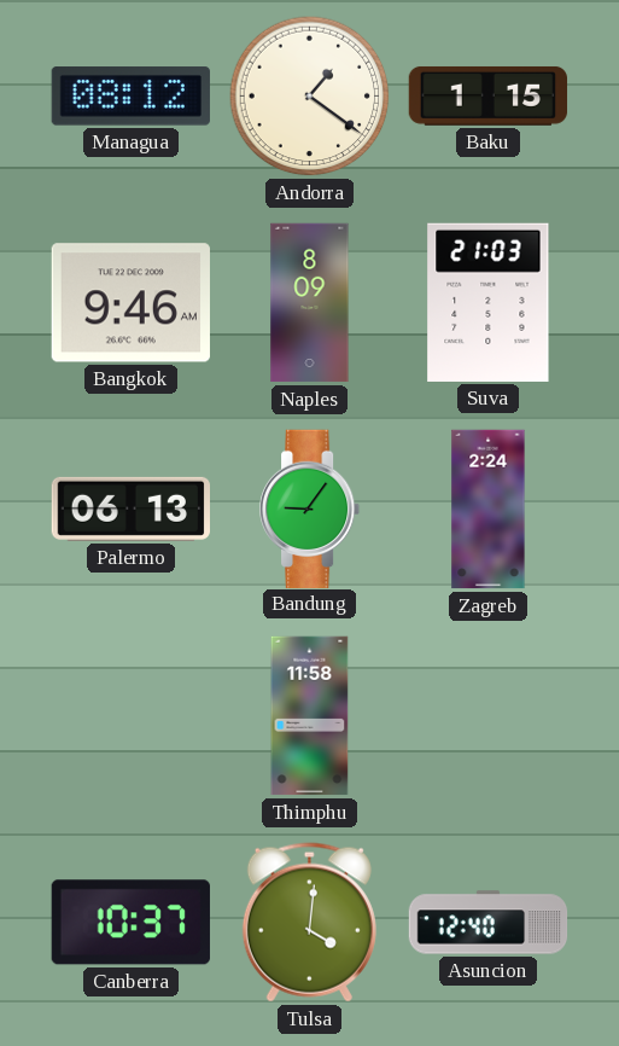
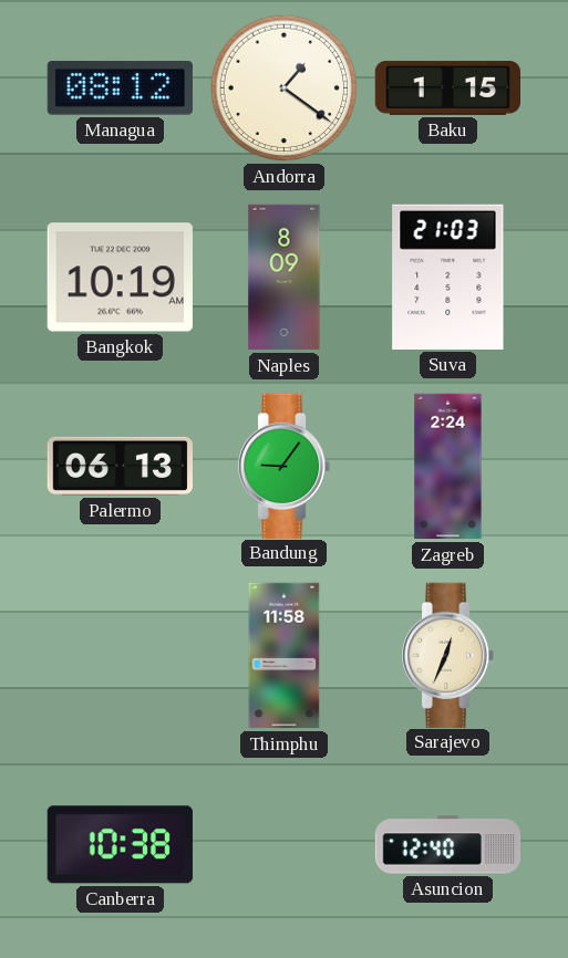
Bangkok: 9:46 -> 10:19 (120, 278)
Sarajevo: none -> 12:34 (450, 655)
Canberra: 10:37 -> 10:38 (120, 845)
Tulsa: 4:01 -> none (309, 923)
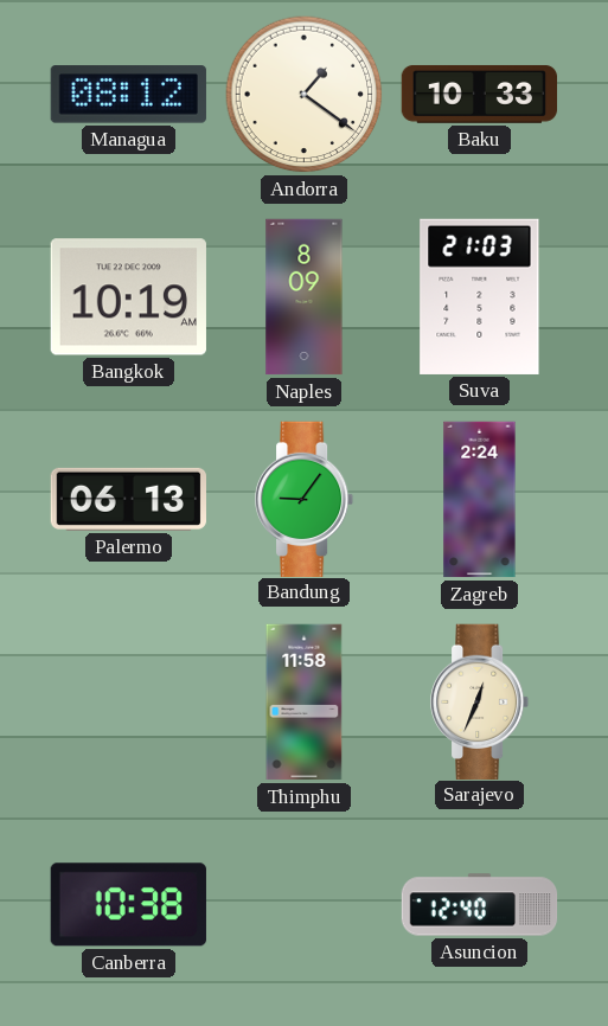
Baku: 1:15 -> 10:33 (480, 94)
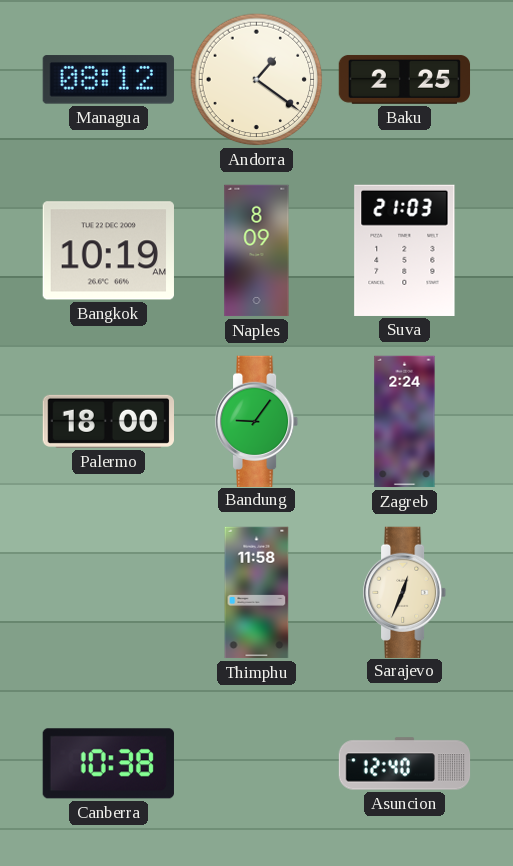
Baku: 10:33 -> 2:25 (405, 79)
Palermo: 06:13 -> 18:00 (108, 421)
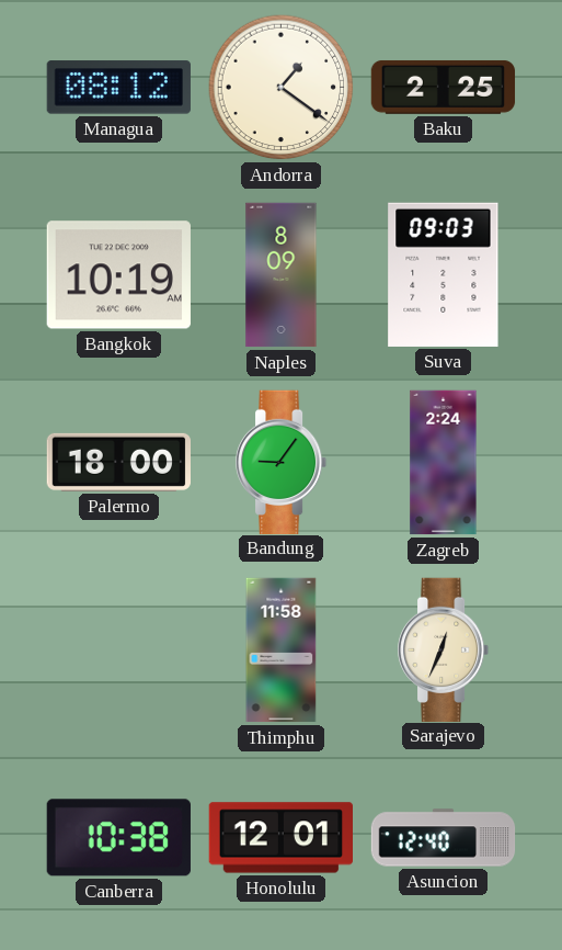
Suva: 21:03 -> 09:03 (444, 274)
Honolulu: none -> 12:01 (282, 838)
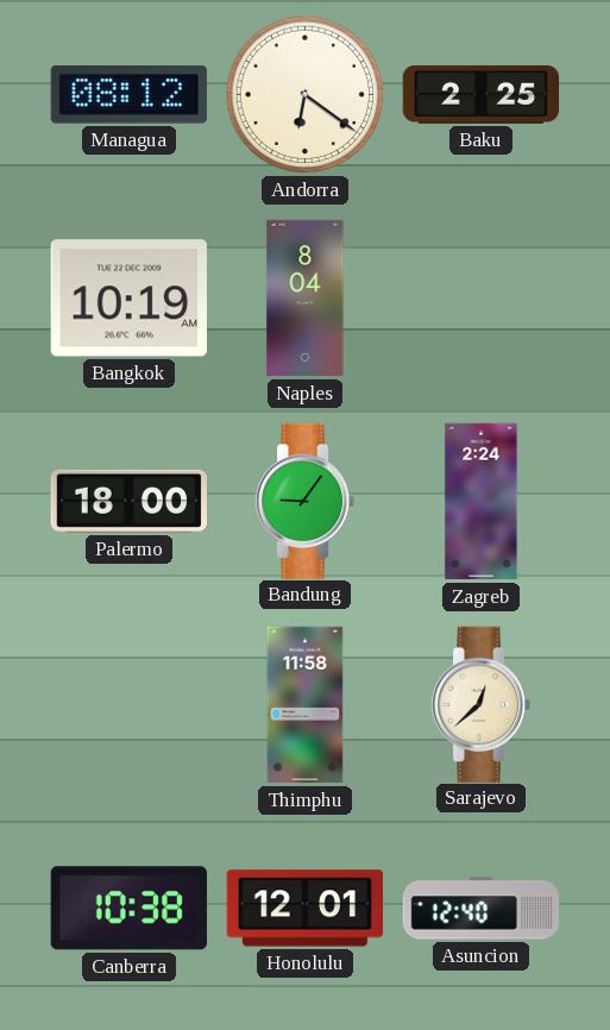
Andorra: 1:21 -> 6:21 (306, 95)
Naples: 8:09 -> 8:04 (306, 299)
Suva: 09:03 -> none (444, 274)
Sarajevo: 12:34 -> 12:38 (483, 704)
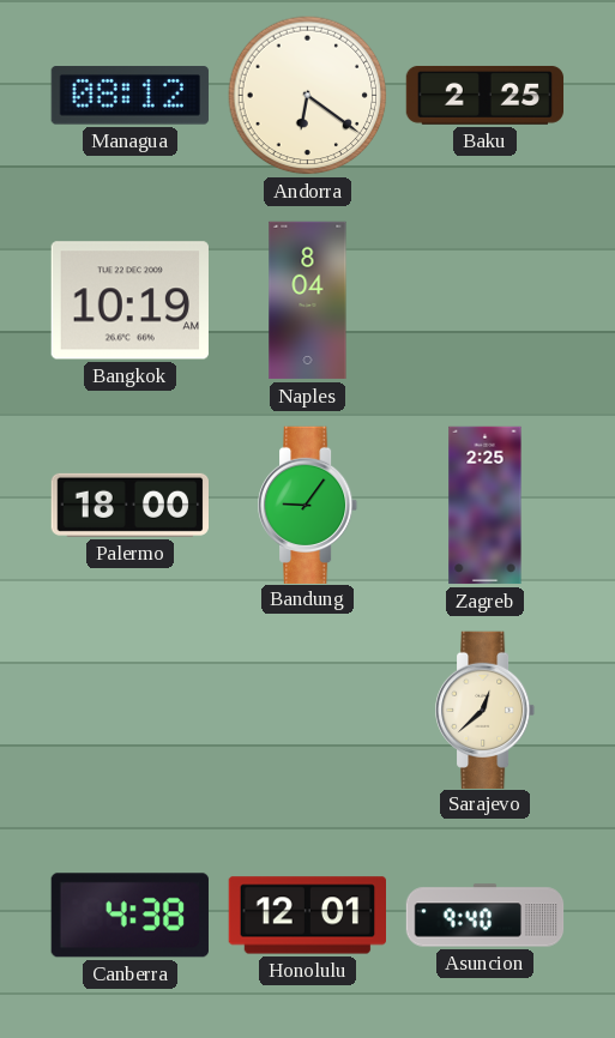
Zagreb: 2:24 -> 2:25 (486, 506)
Thimphu: 11:58 -> none (306, 705)
Canberra: 10:38 -> 4:38 (129, 916)
Asuncion: 12:40 -> 9:40 (486, 916)
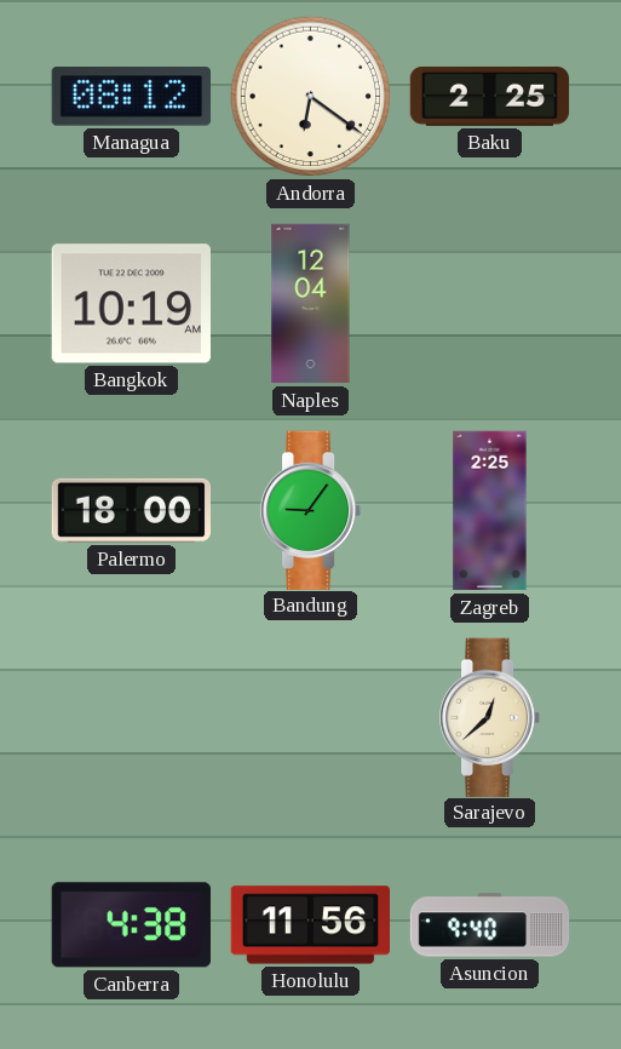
Naples: 8:04 -> 12:04 (311, 304)
Honolulu: 12:01 -> 11:56 (311, 925)
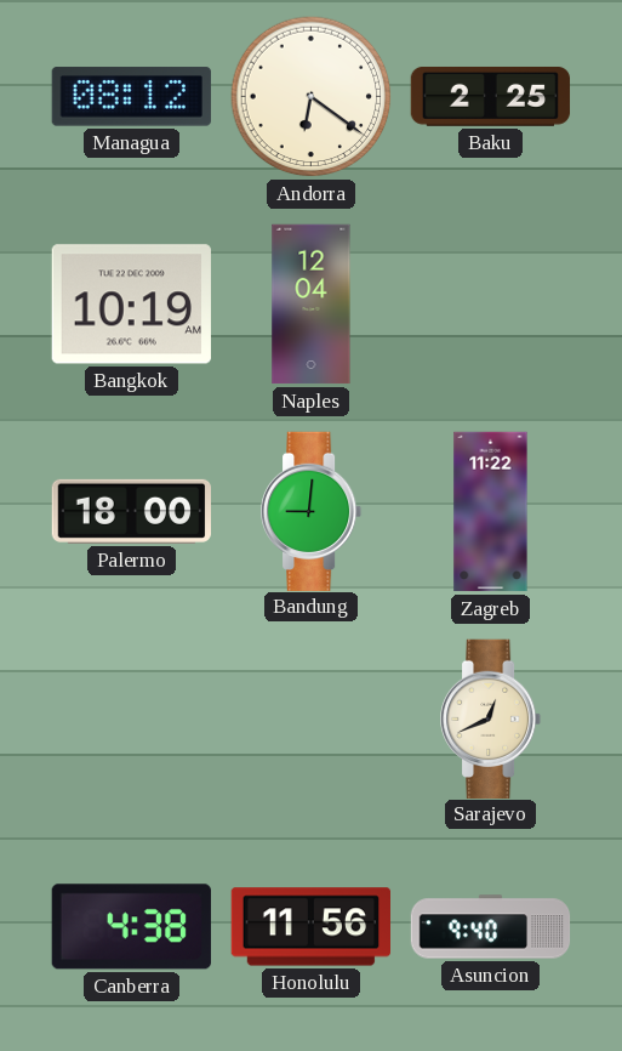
Bandung: 9:06 -> 9:01 (313, 511)
Zagreb: 2:25 -> 11:22 (491, 512)
Sarajevo: 12:38 -> 12:41 (492, 718)
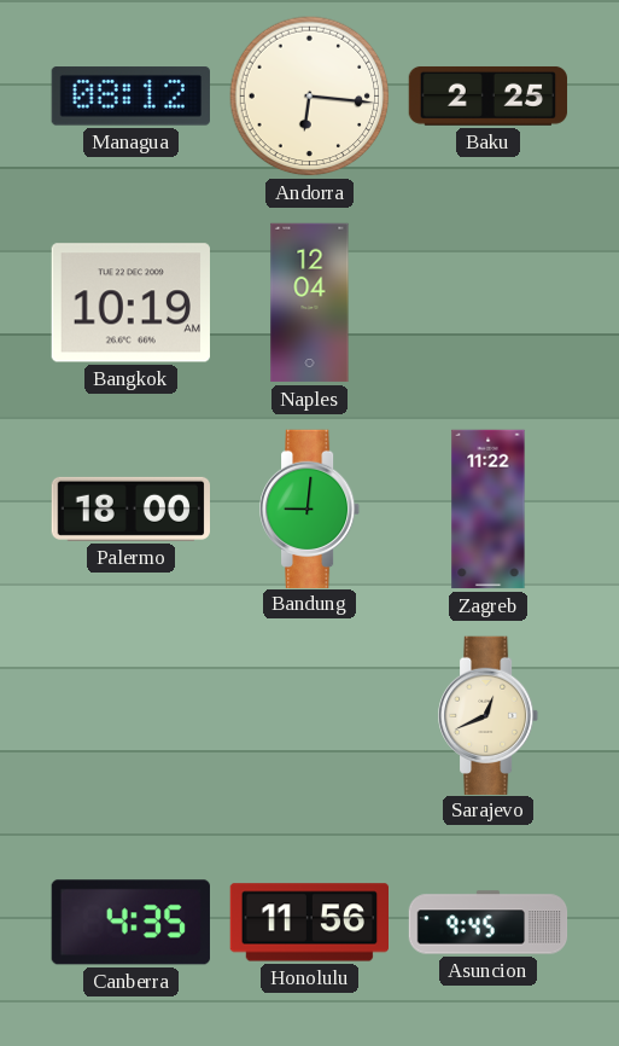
Andorra: 6:21 -> 6:16 (310, 97)
Canberra: 4:38 -> 4:35 (130, 923)
Asuncion: 9:40 -> 9:45 (489, 923)
